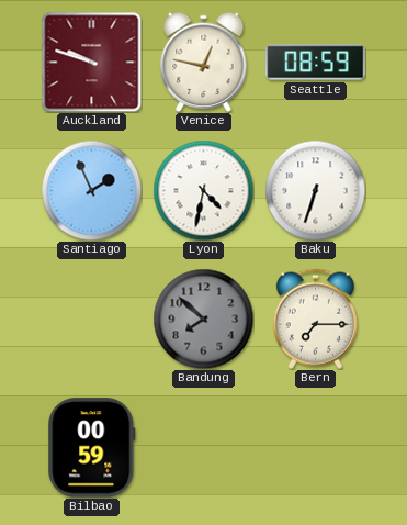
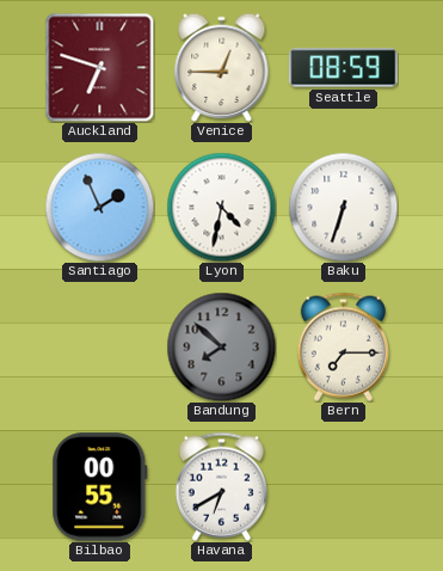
Auckland: 9:48 -> 6:48 (99, 67)
Venice: 12:47 -> 12:45 (222, 67)
Bilbao: 00:59 -> 00:55 (100, 487)
Havana: none -> 6:40 (221, 486)
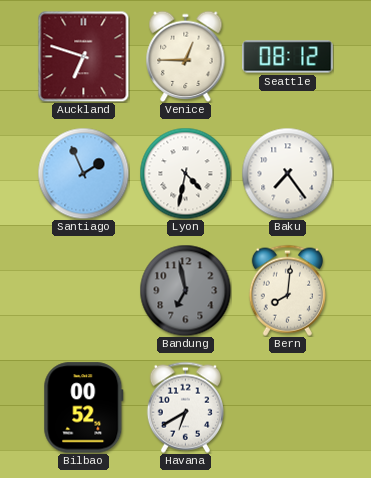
Seattle: 08:59 -> 08:12 (288, 57)
Baku: 6:33 -> 7:24 (287, 173)
Bandung: 7:52 -> 6:58 (185, 290)
Bern: 7:15 -> 8:01 (287, 290)
Bilbao: 00:55 -> 00:52 (84, 408)
